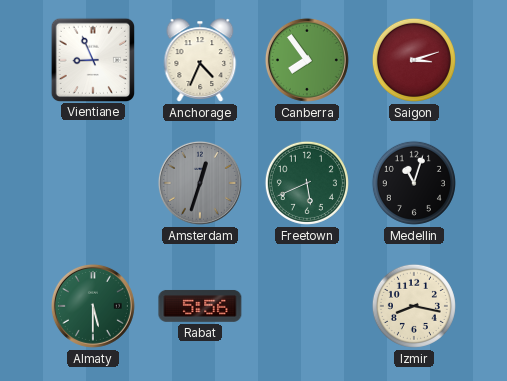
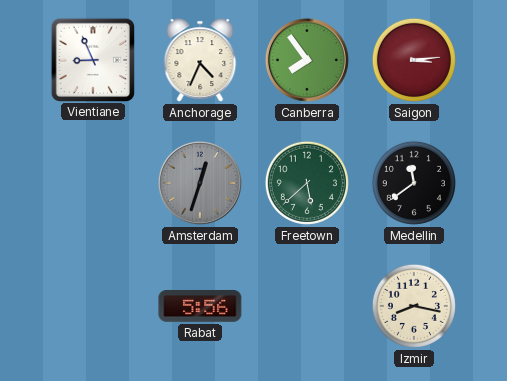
Saigon: 3:12 -> 3:14 (414, 60)
Freetown: 5:41 -> 5:38 (307, 183)
Medellin: 11:03 -> 11:39 (414, 183)
Almaty: 5:30 -> none (93, 306)
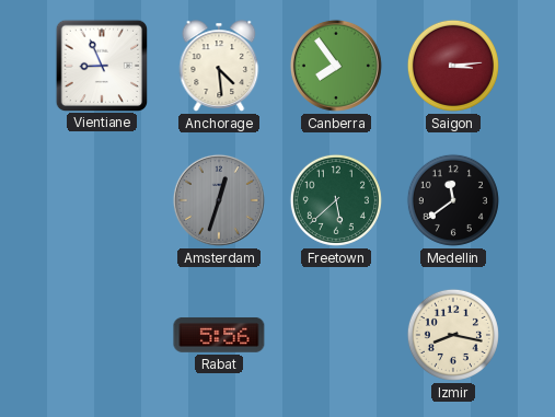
Anchorage: 4:34 -> 4:29 (219, 66)
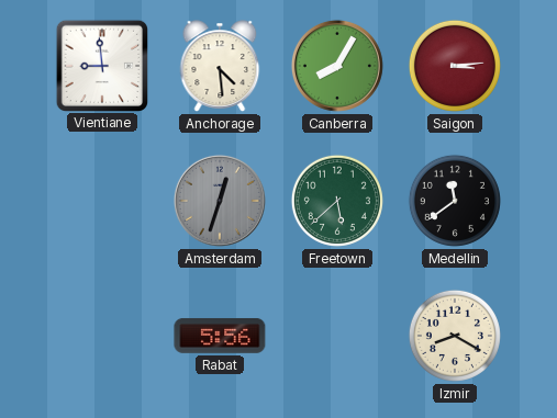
Vientiane: 8:56 -> 8:59 (101, 65)
Canberra: 7:54 -> 8:05 (337, 66)
Izmir: 8:17 -> 8:20 (455, 336)
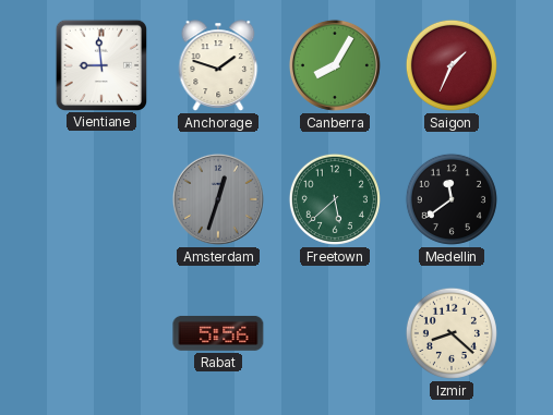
Anchorage: 4:29 -> 1:48 (218, 65)
Saigon: 3:14 -> 1:34 (452, 65)
Izmir: 8:20 -> 8:22 (452, 333)
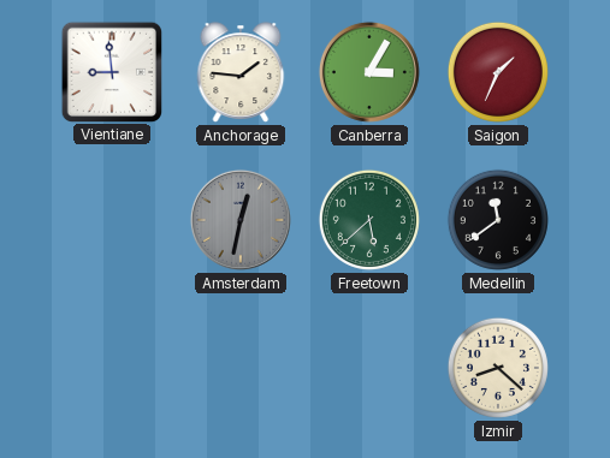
Anchorage: 1:48 -> 1:46 (241, 72)
Canberra: 8:05 -> 3:05 (369, 72)
Amsterdam: 12:33 -> 12:32 (241, 220)
Rabat: 5:56 -> none (218, 333)
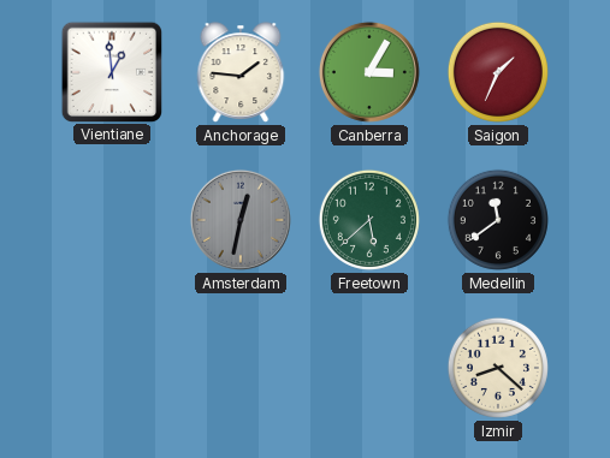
Vientiane: 8:59 -> 12:59 (111, 71)
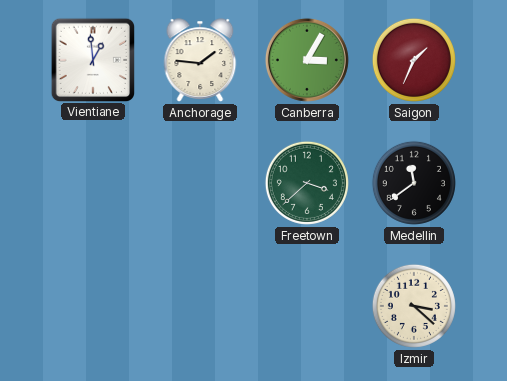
Amsterdam: 12:32 -> none (241, 220)
Freetown: 5:38 -> 3:38 (307, 183)
Izmir: 8:22 -> 3:22 (414, 306)
